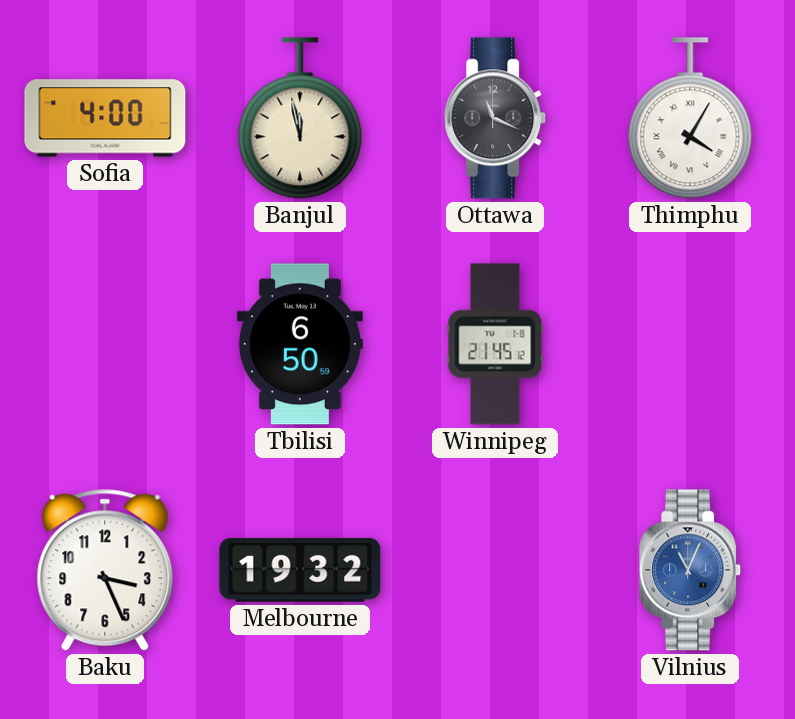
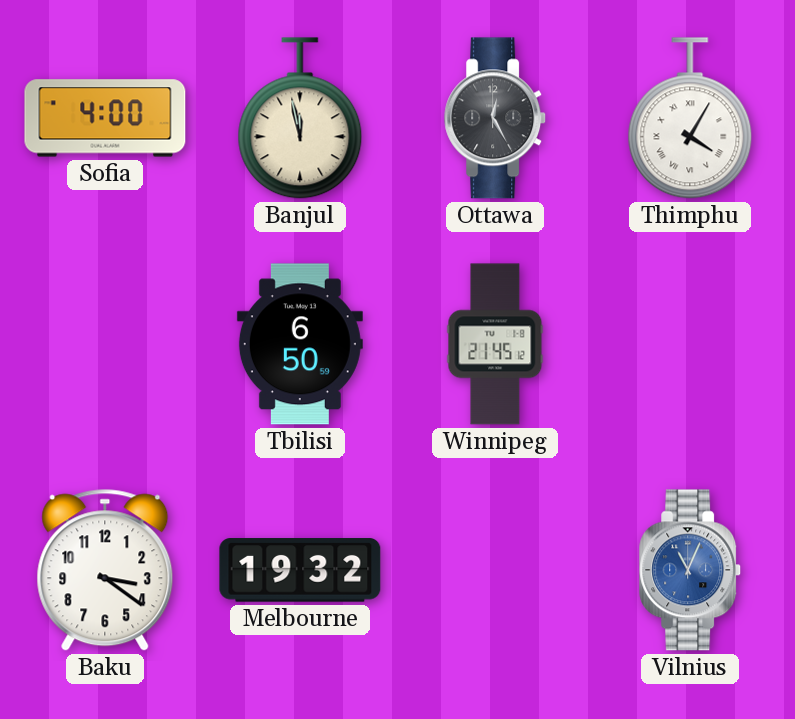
Ottawa: 11:19 -> 12:25 (496, 118)
Baku: 3:26 -> 3:21 (105, 570)
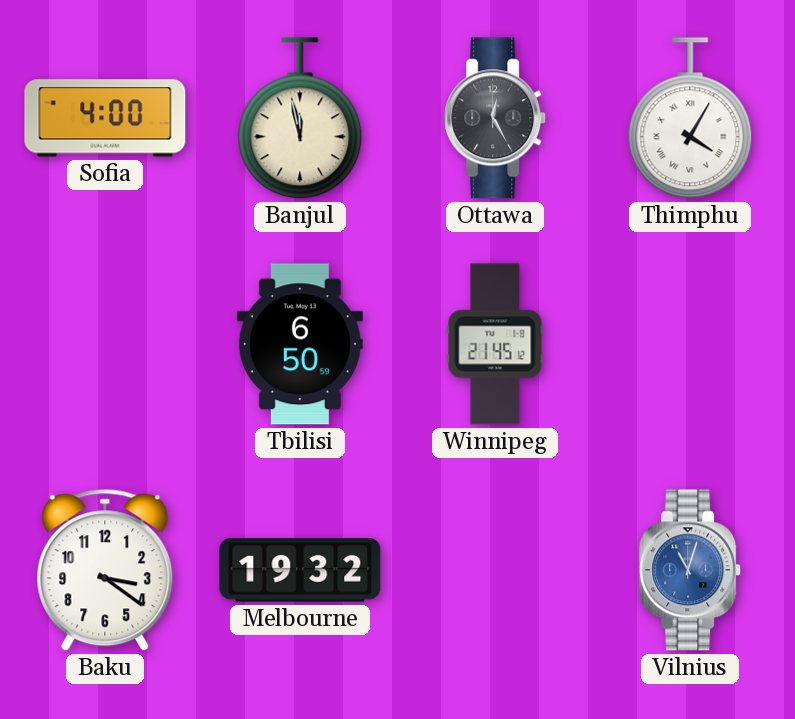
Vilnius: 11:04 -> 11:03 (691, 570)
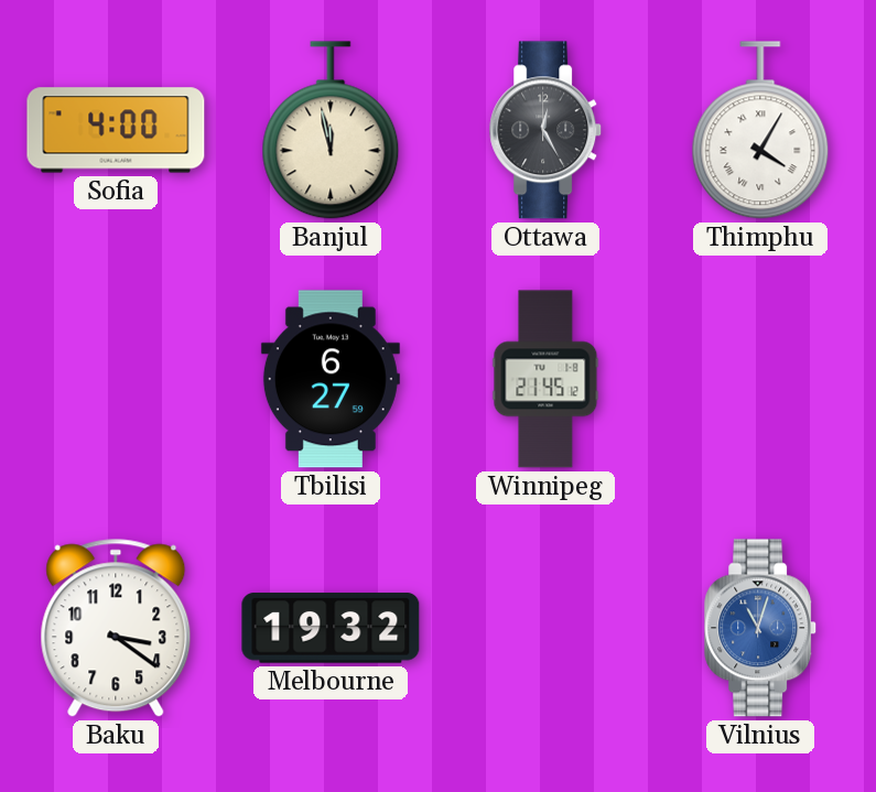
Tbilisi: 6:50 -> 6:27 (331, 379)
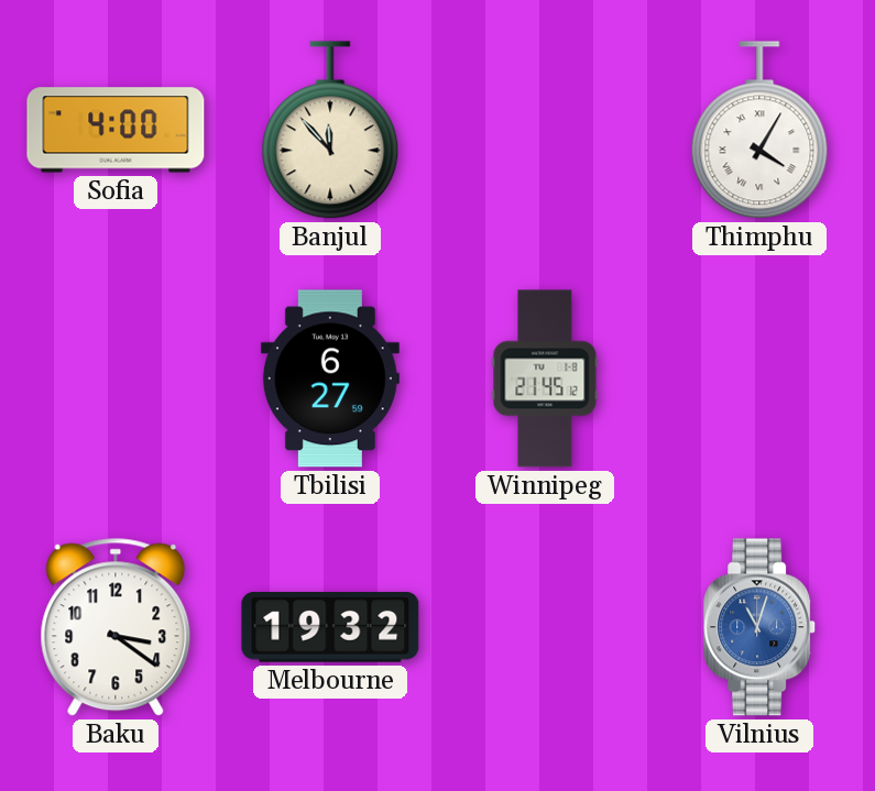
Banjul: 11:58 -> 11:53 (330, 130)
Ottawa: 12:25 -> none (547, 130)
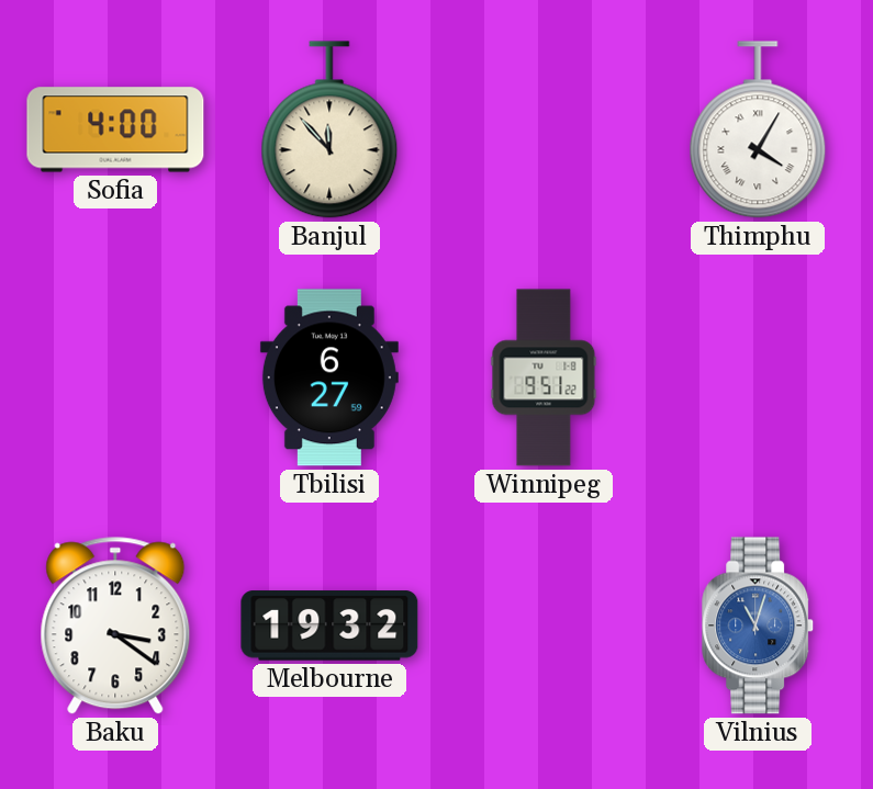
Winnipeg: 21:45 -> 9:51 (544, 377)
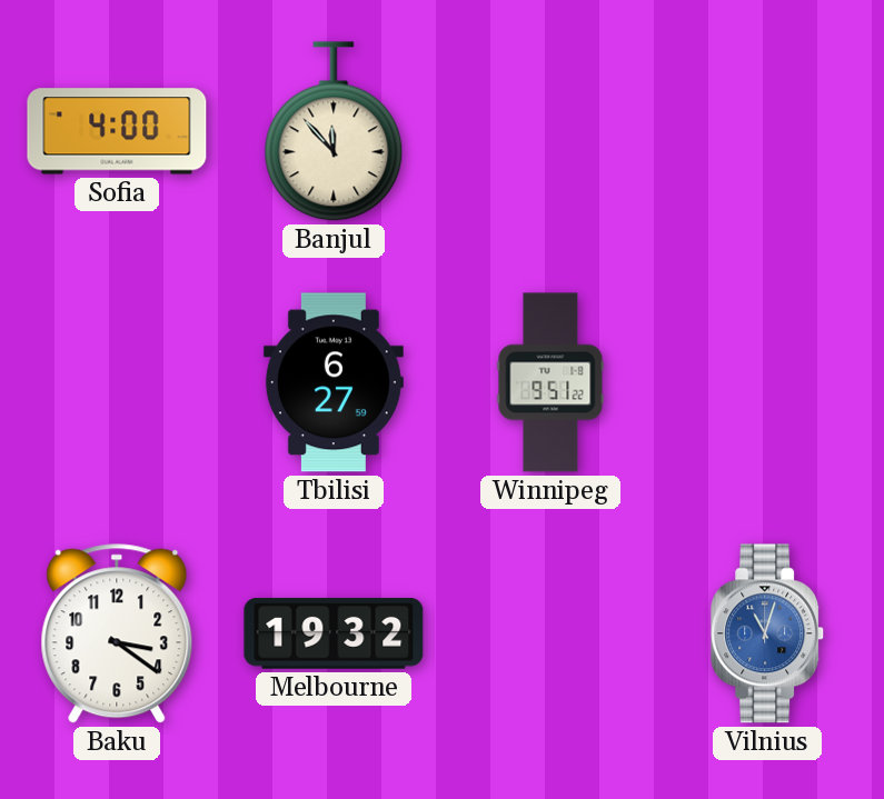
Thimphu: 4:05 -> none (758, 129)
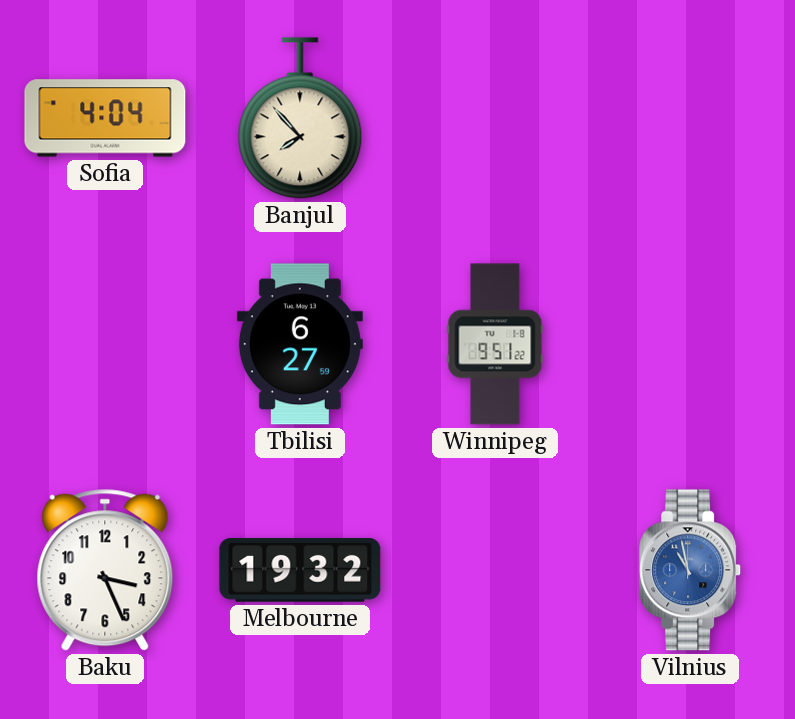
Sofia: 4:00 -> 4:04 (105, 118)
Banjul: 11:53 -> 7:53 (300, 118)
Baku: 3:21 -> 3:26 (105, 570)
Vilnius: 11:03 -> 10:58 (691, 570)
